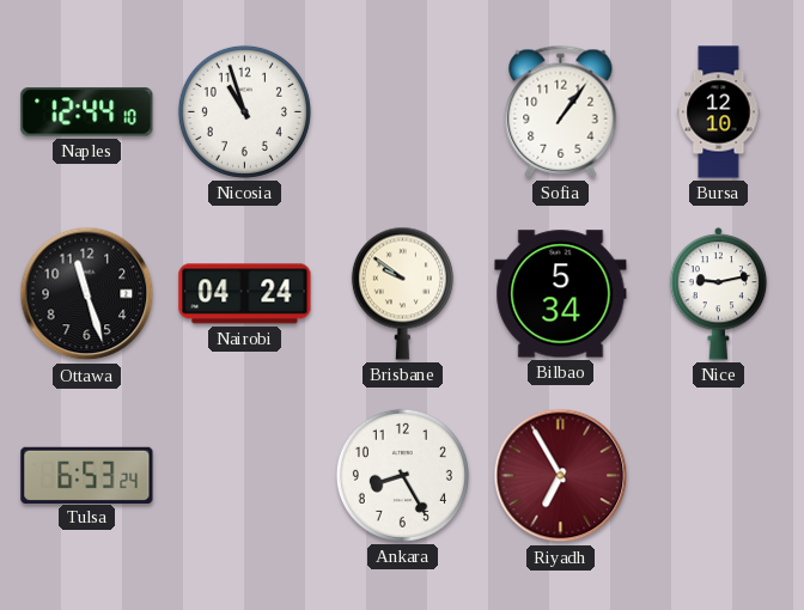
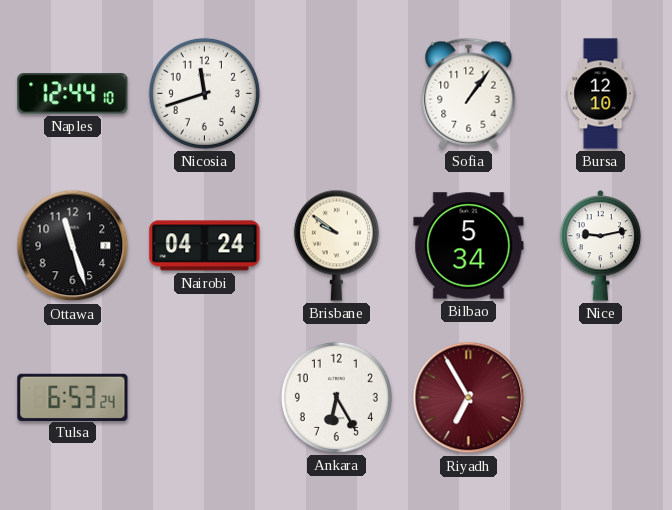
Nicosia: 10:57 -> 11:42 (204, 93)
Ankara: 8:25 -> 6:25 (336, 397)
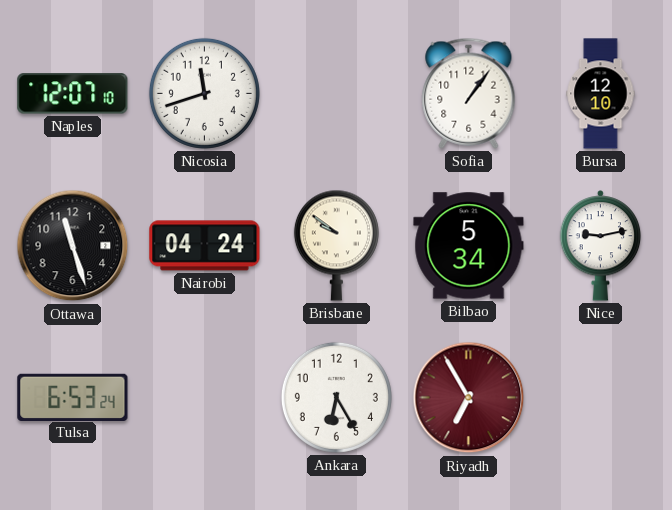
Naples: 12:44 -> 12:07 (73, 94)
